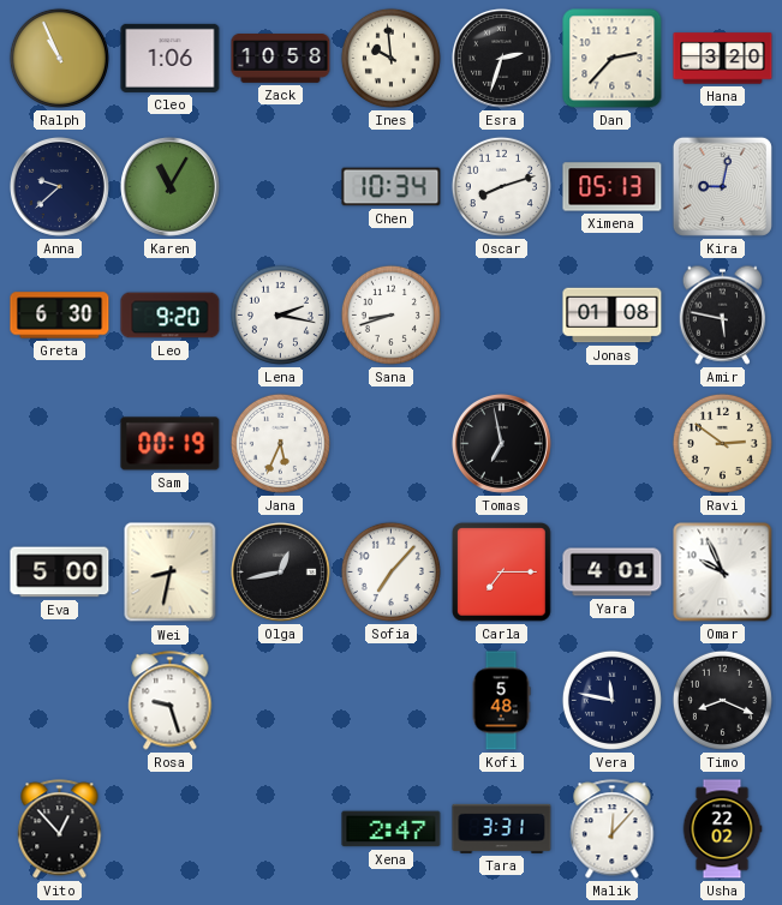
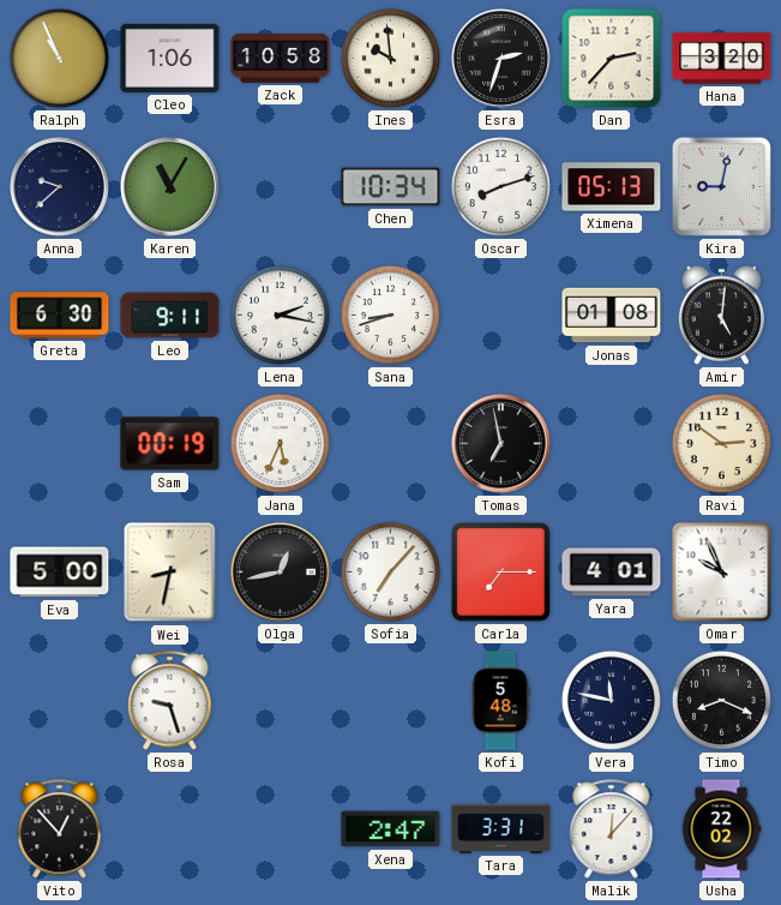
Leo: 9:20 -> 9:11 (170, 316)
Amir: 5:47 -> 5:01 (721, 314)
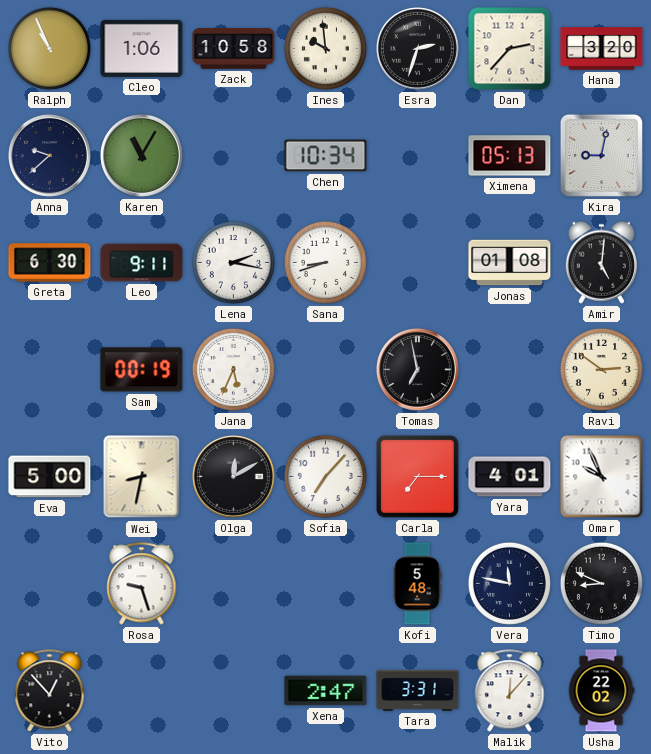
Oscar: 8:12 -> none (500, 186)
Olga: 12:43 -> 12:10 (233, 476)
Timo: 8:19 -> 8:49 (601, 583)
